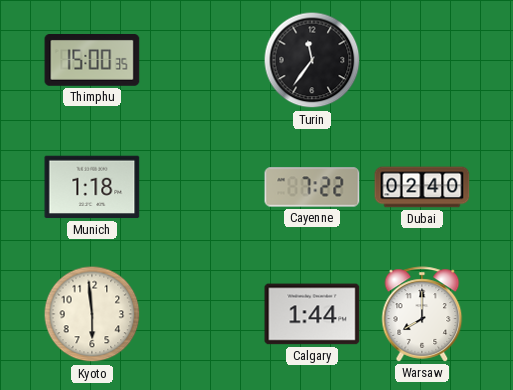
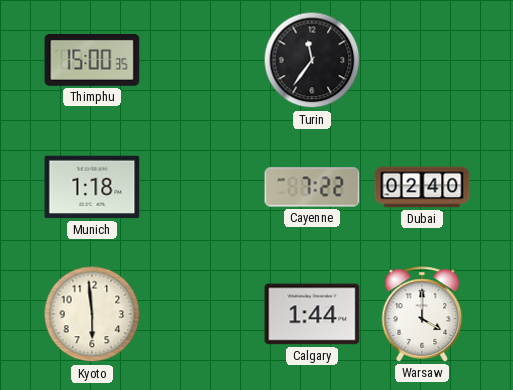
Warsaw: 8:00 -> 4:00 (422, 314)
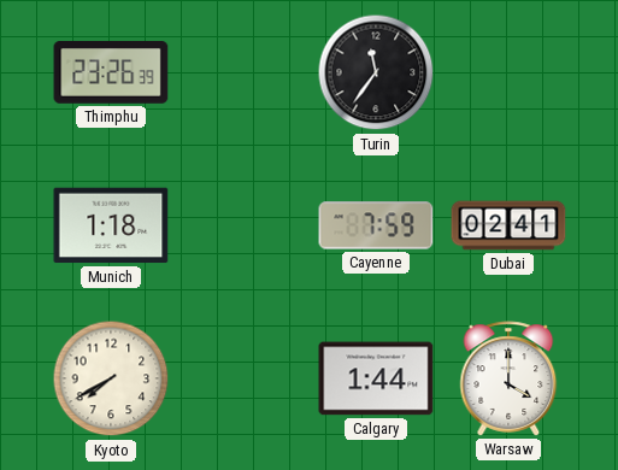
Thimphu: 15:00 -> 23:26 (111, 74)
Cayenne: 7:22 -> 7:59 (376, 225)
Dubai: 02:40 -> 02:41 (508, 225)
Kyoto: 5:59 -> 7:40 (111, 378)
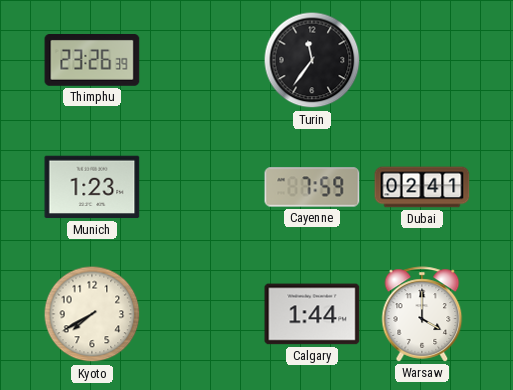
Munich: 1:18 -> 1:23 (92, 187)
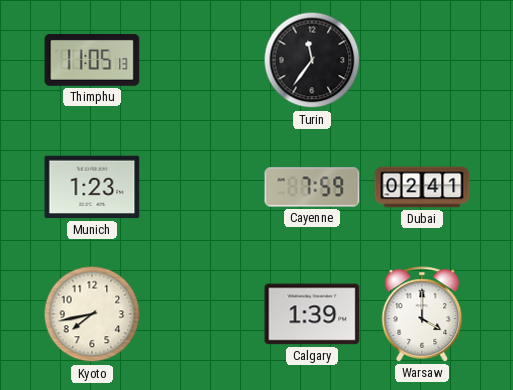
Thimphu: 23:26 -> 11:05 (92, 61)
Kyoto: 7:40 -> 7:43 (92, 314)
Calgary: 1:44 -> 1:39 (312, 314)
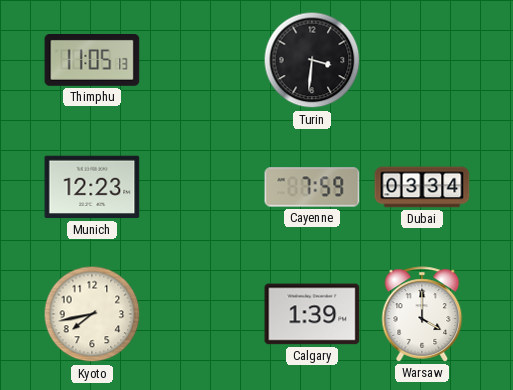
Turin: 11:36 -> 3:31 (312, 60)
Munich: 1:23 -> 12:23 (92, 187)
Dubai: 02:41 -> 03:34 (422, 187)
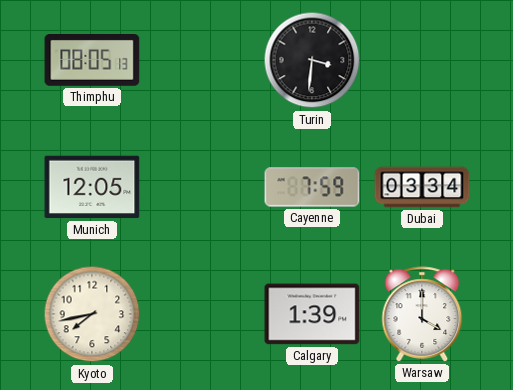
Thimphu: 11:05 -> 08:05 (92, 61)
Munich: 12:23 -> 12:05 (92, 187)
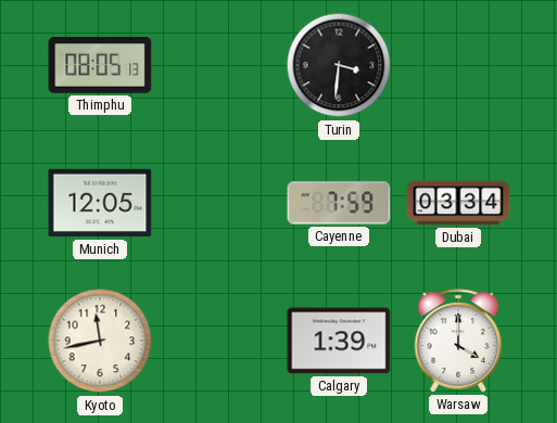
Kyoto: 7:43 -> 11:43 (100, 341)
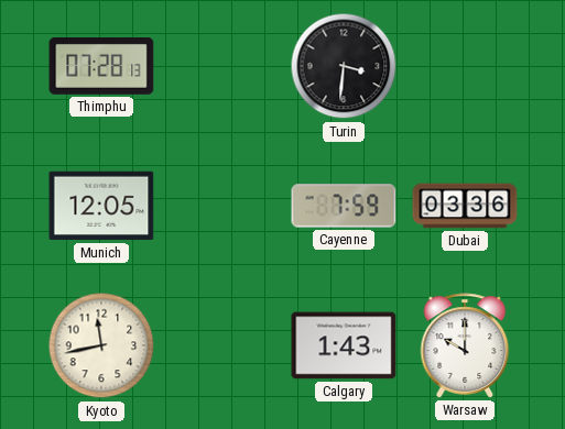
Thimphu: 08:05 -> 07:28 (101, 67)
Dubai: 03:34 -> 03:36 (465, 206)
Calgary: 1:39 -> 1:43 (344, 345)
Warsaw: 4:00 -> 10:00 (465, 345)
